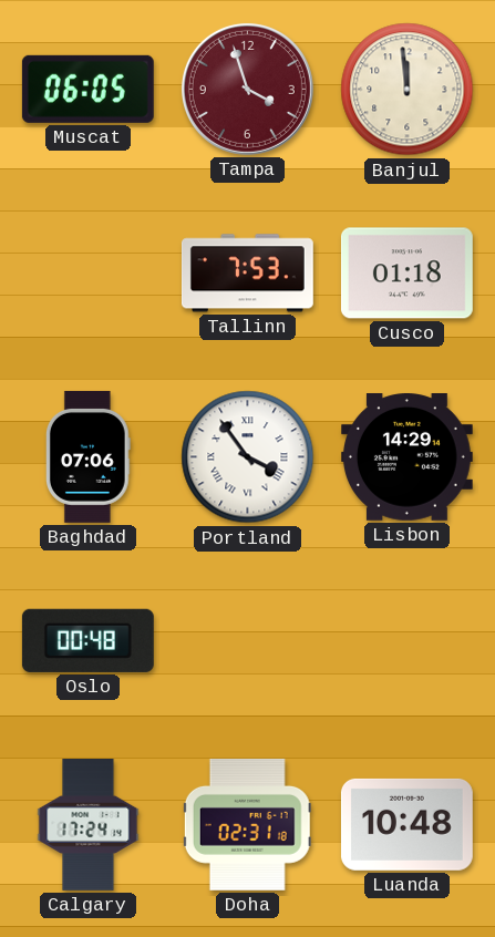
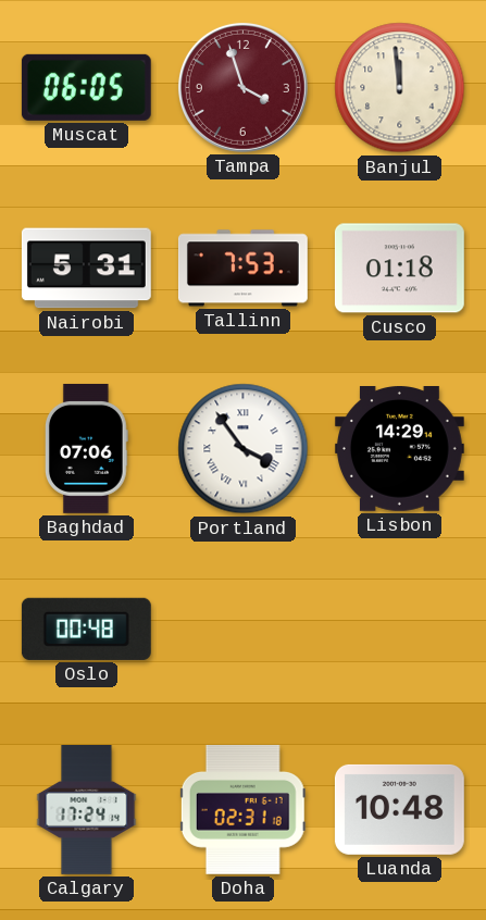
Nairobi: none -> 5:31 (86, 269)
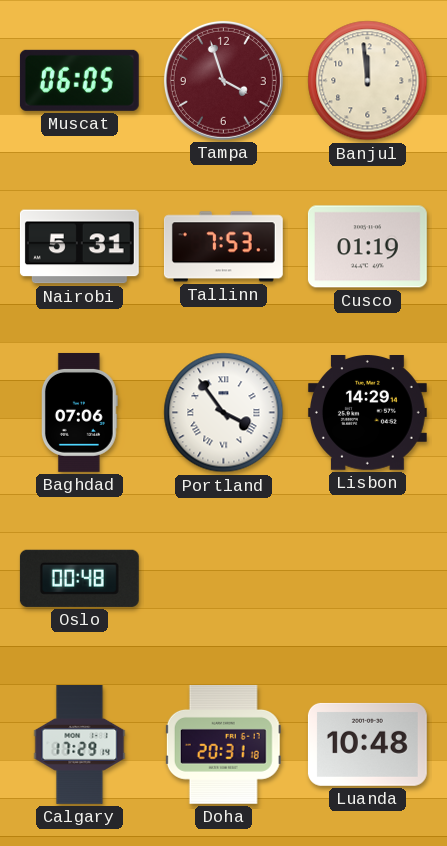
Cusco: 01:18 -> 01:19 (367, 247)
Calgary: 17:24 -> 17:29 (80, 745)
Doha: 02:31 -> 20:31 (223, 744)
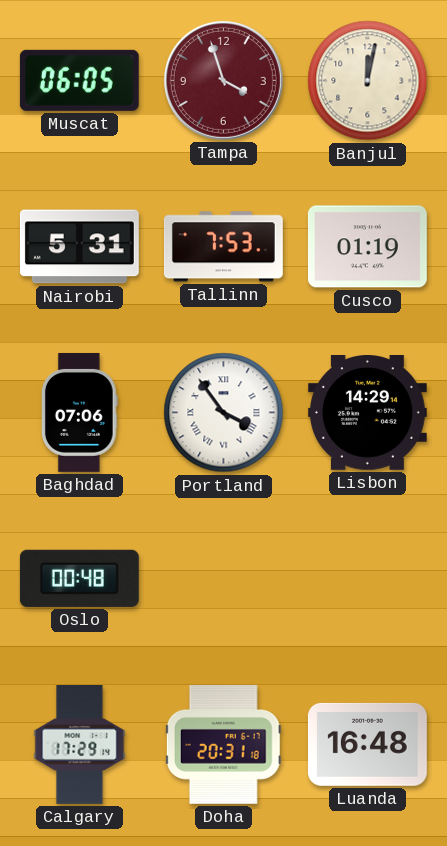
Banjul: 11:59 -> 12:02 (368, 81)
Luanda: 10:48 -> 16:48 (367, 744)
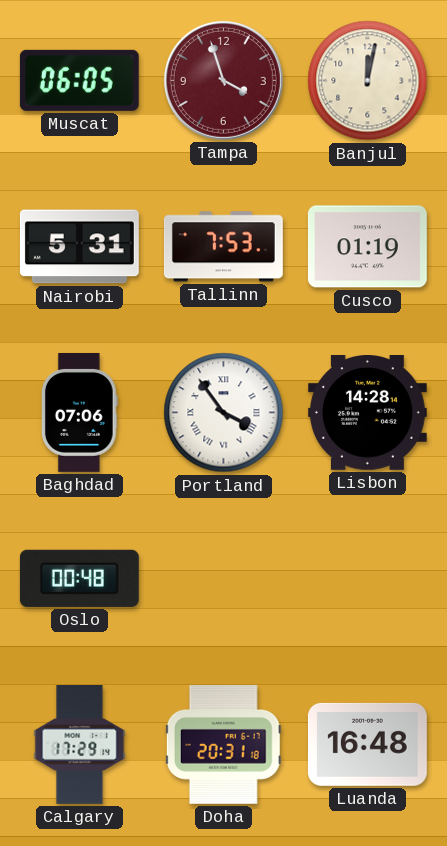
Lisbon: 14:29 -> 14:28 (367, 413)
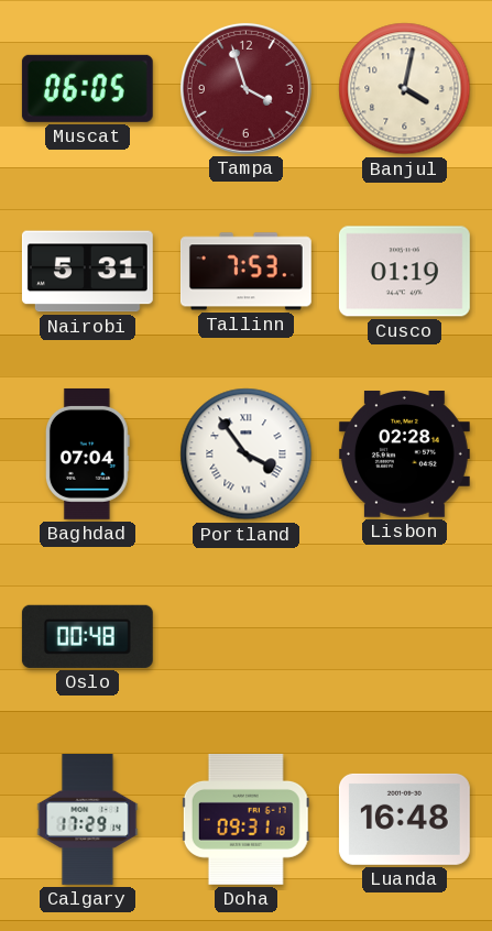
Banjul: 12:02 -> 4:02 (405, 89)
Baghdad: 07:06 -> 07:04 (87, 453)
Lisbon: 14:28 -> 02:28 (404, 454)
Doha: 20:31 -> 09:31 (245, 819)
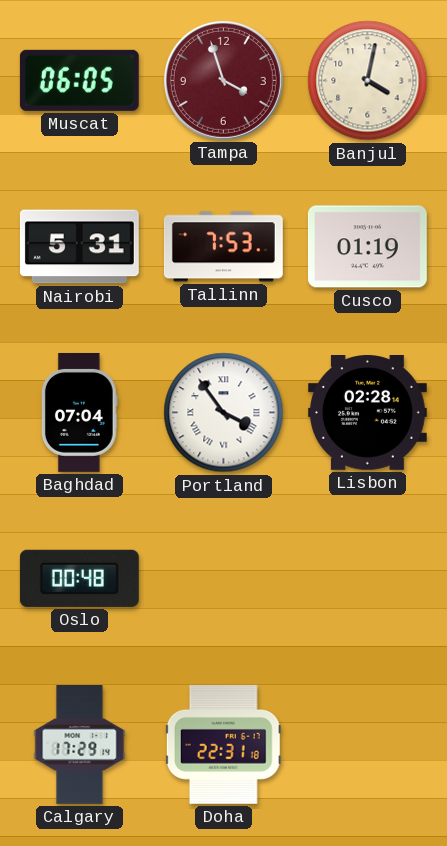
Doha: 09:31 -> 22:31 (223, 744)
Luanda: 16:48 -> none (404, 819)
